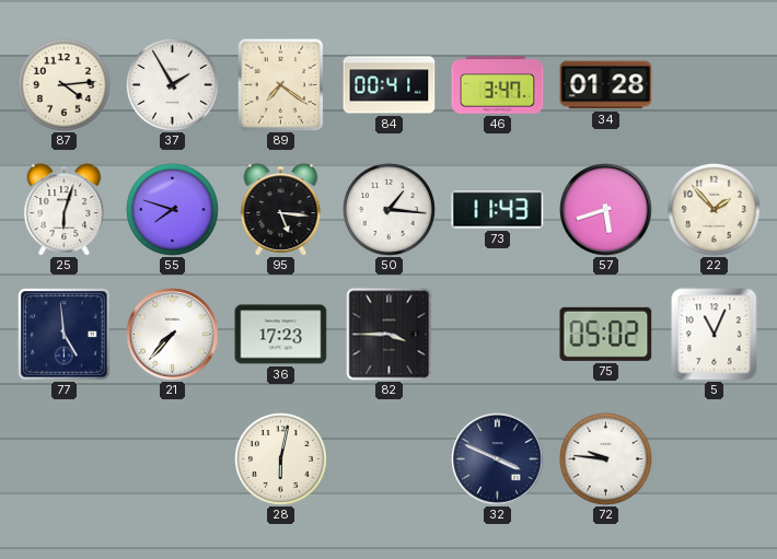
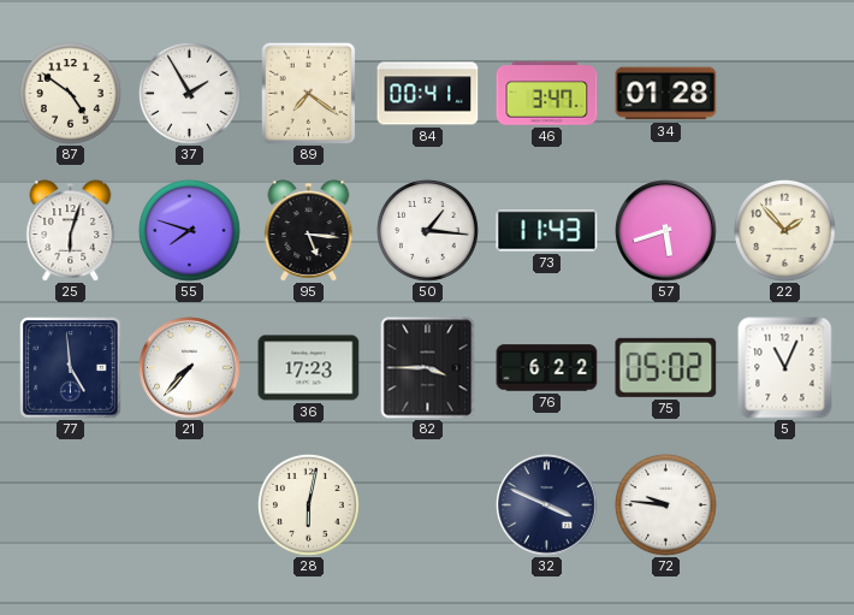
87: 4:14 -> 4:51 (70, 93)
76: none -> 6:22 (547, 368)
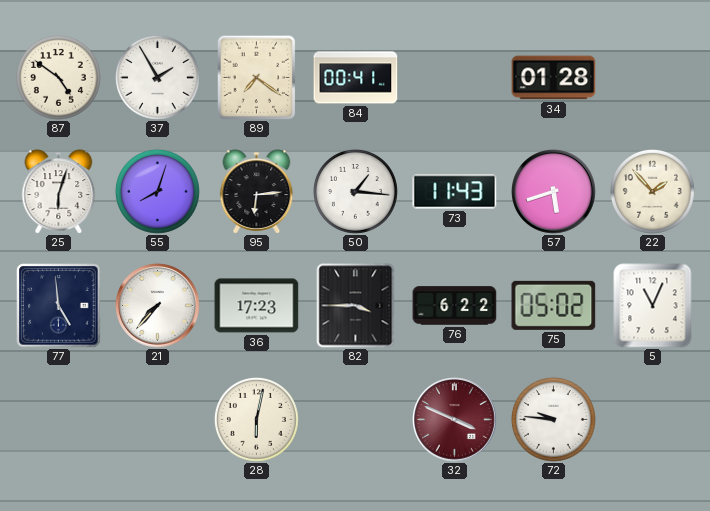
46: 3:47 -> none (547, 94)
55: 7:48 -> 8:03 (157, 191)
95: 5:16 -> 6:14 (257, 192)
32 dial: navy -> burgundy (455, 420)
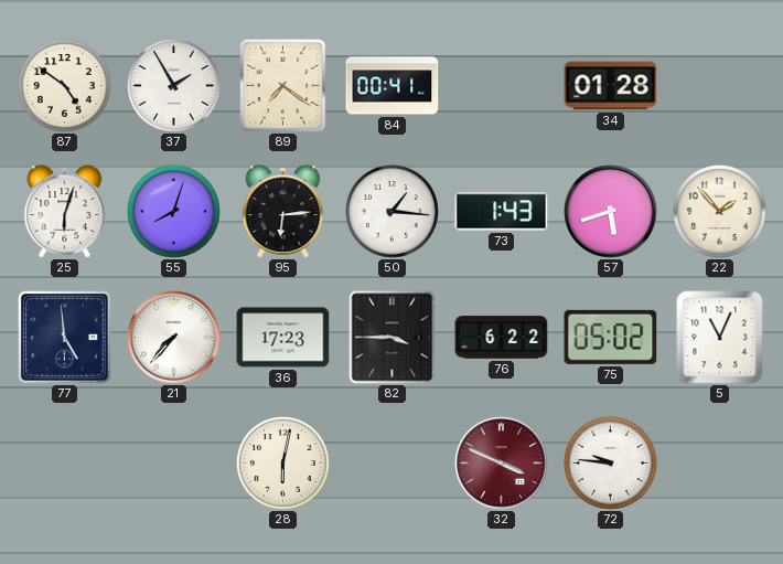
73: 11:43 -> 1:43 (502, 212)
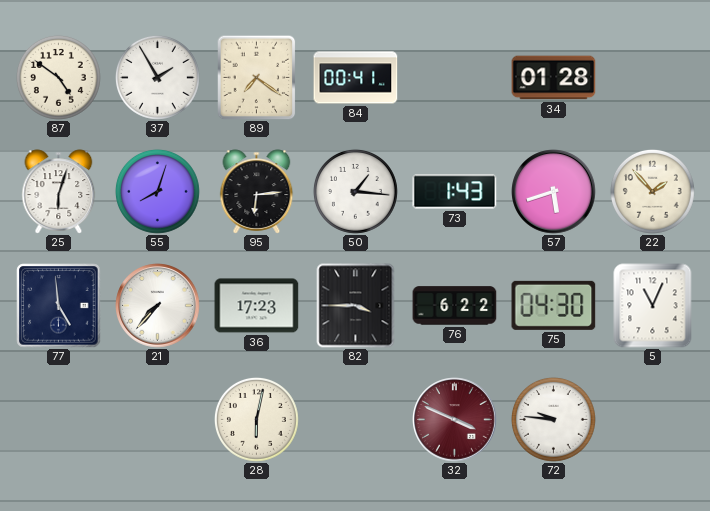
75: 05:02 -> 04:30 (554, 305)
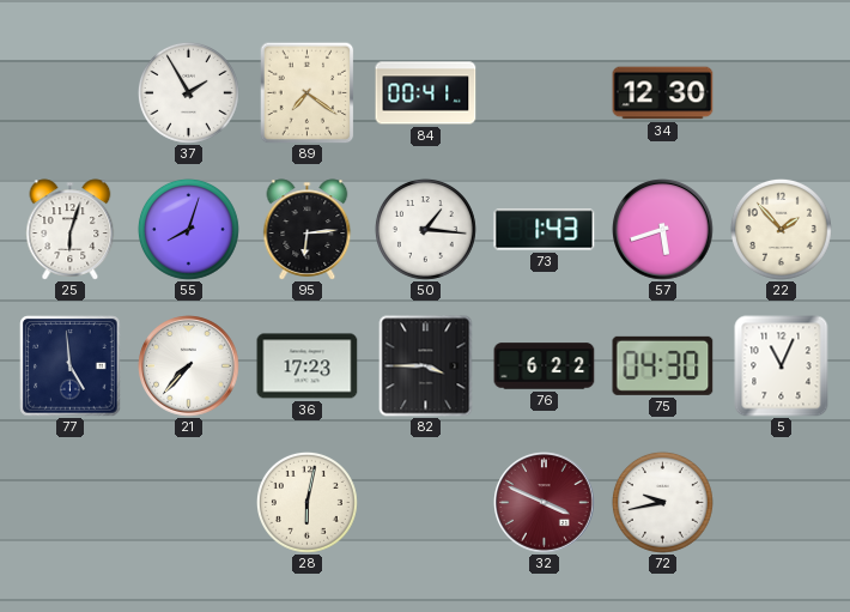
87: 4:51 -> none (58, 77)
34: 01:28 -> 12:30 (663, 93)
72: 9:46 -> 9:43 (662, 502)
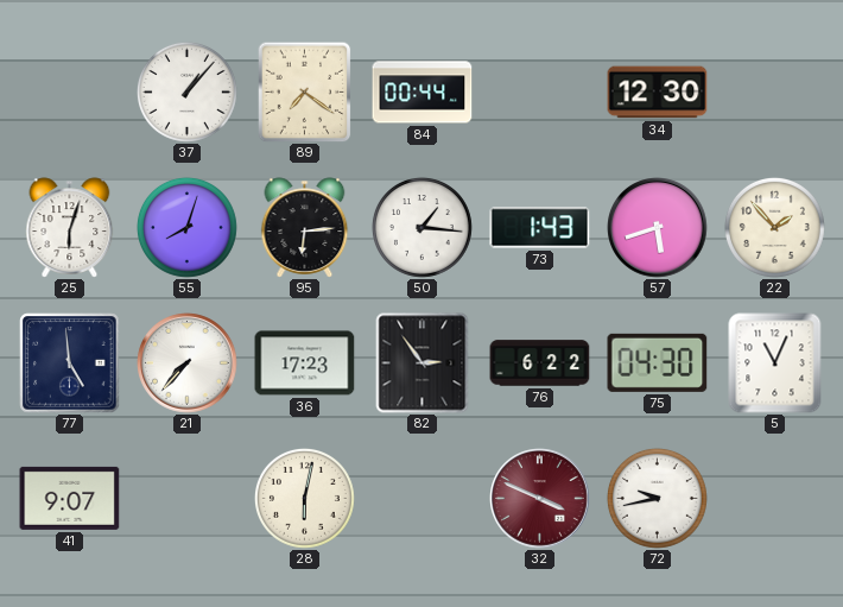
37: 1:55 -> 1:07 (186, 91)
84: 00:41 -> 00:44 (423, 93)
82: 3:45 -> 2:54 (423, 363)
41: none -> 9:07 (70, 498)
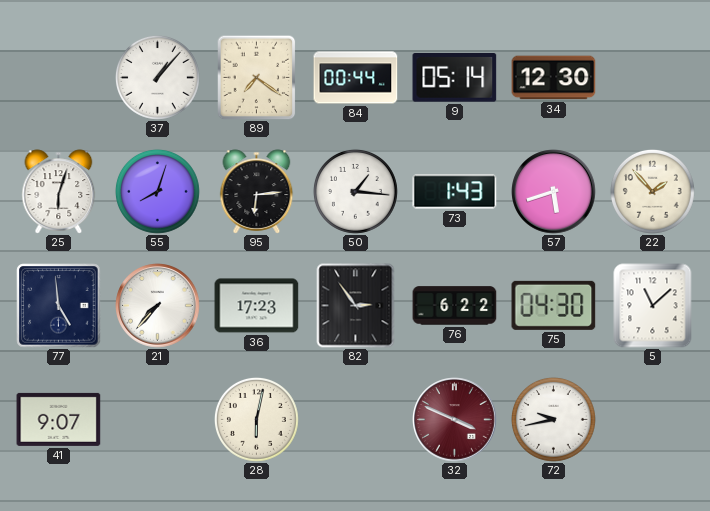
9: none -> 05:14 (455, 78)
5: 11:04 -> 11:08 (653, 306)
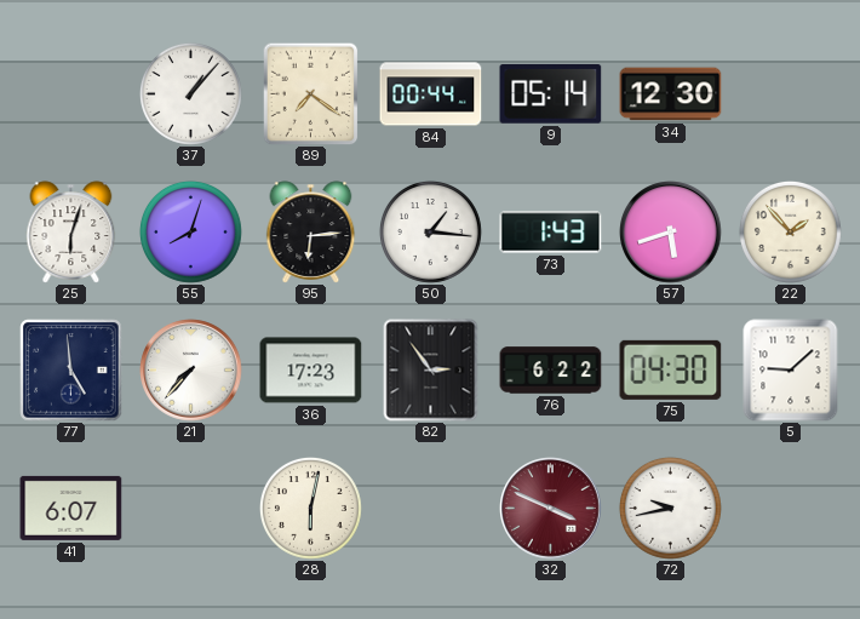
5: 11:08 -> 9:08 (791, 371)
41: 9:07 -> 6:07 (71, 508)
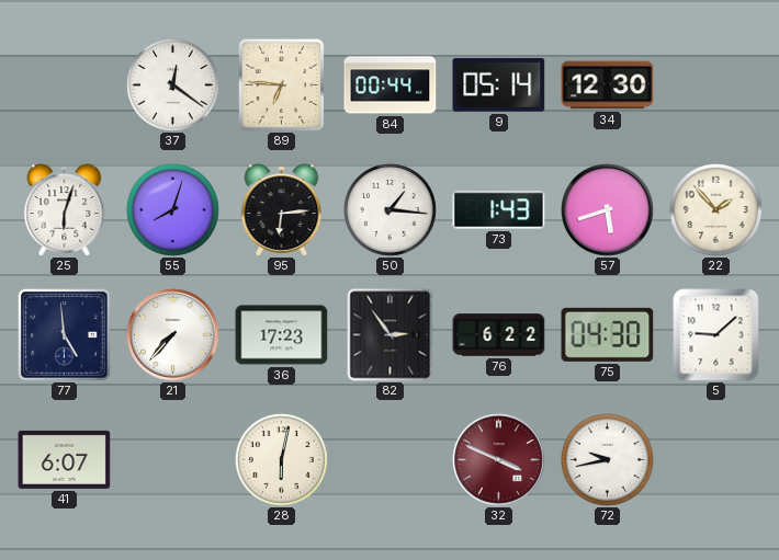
37: 1:07 -> 12:21 (172, 84)
89: 7:21 -> 6:46 (282, 84)
